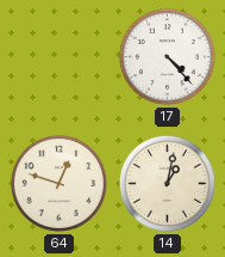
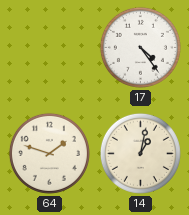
17: 4:23 -> 4:24 (140, 47)
64: 12:48 -> 1:48 (49, 153)
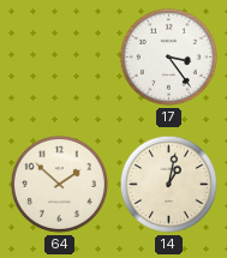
17: 4:24 -> 3:24 (168, 56)
64: 1:48 -> 1:52 (59, 184)
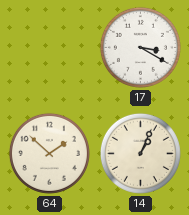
17: 3:24 -> 3:20 (140, 47)
14: 1:02 -> 1:04 (140, 153)
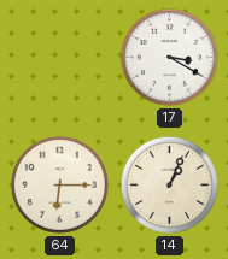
64: 1:52 -> 6:15 (59, 184)
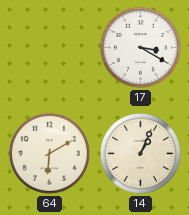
64: 6:15 -> 6:10 (49, 153)
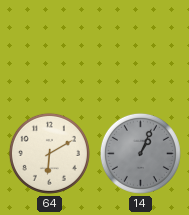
17: 3:20 -> none (140, 47)
14 dial: cream -> grey (140, 153)
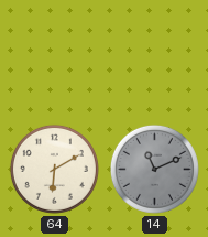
14: 1:04 -> 11:11 (154, 169)
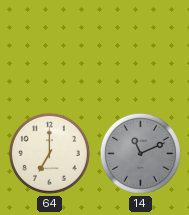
64: 6:10 -> 7:00 (49, 153)
